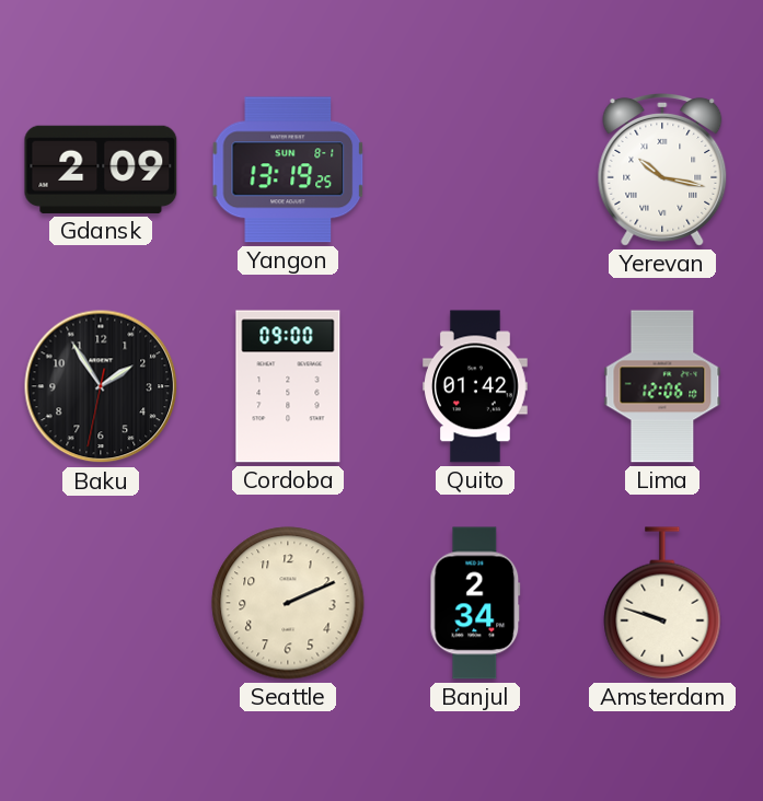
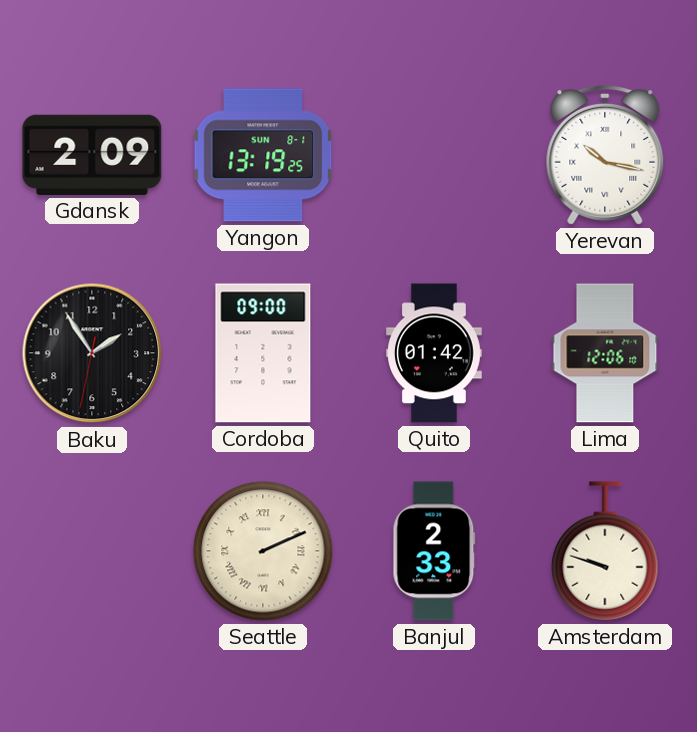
Seattle numerals: Arabic -> Roman (263, 551)
Banjul: 2:34 -> 2:33 (434, 551)
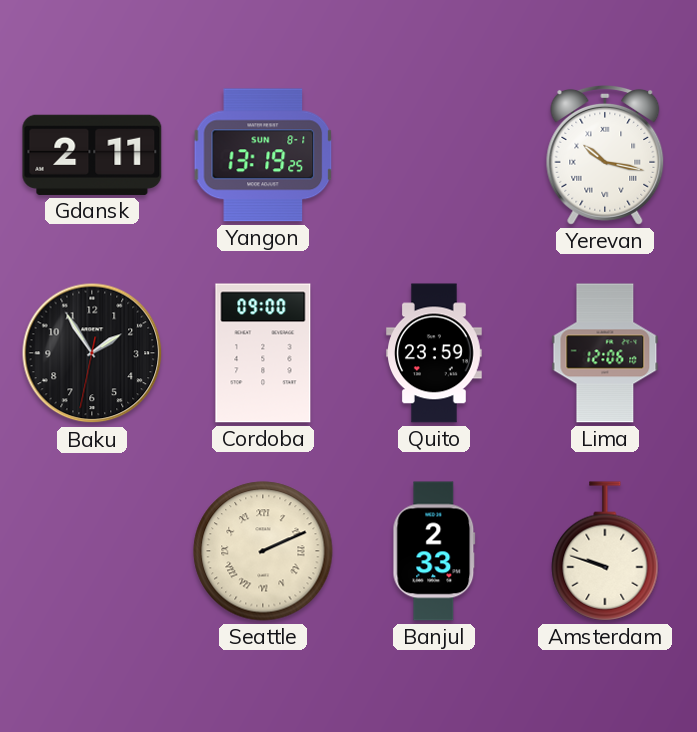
Gdansk: 2:09 -> 2:11 (92, 155)
Quito: 01:42 -> 23:59 (435, 353)
